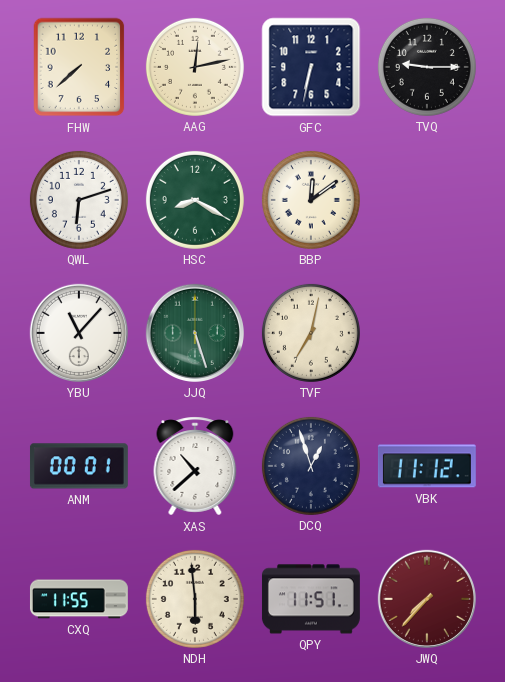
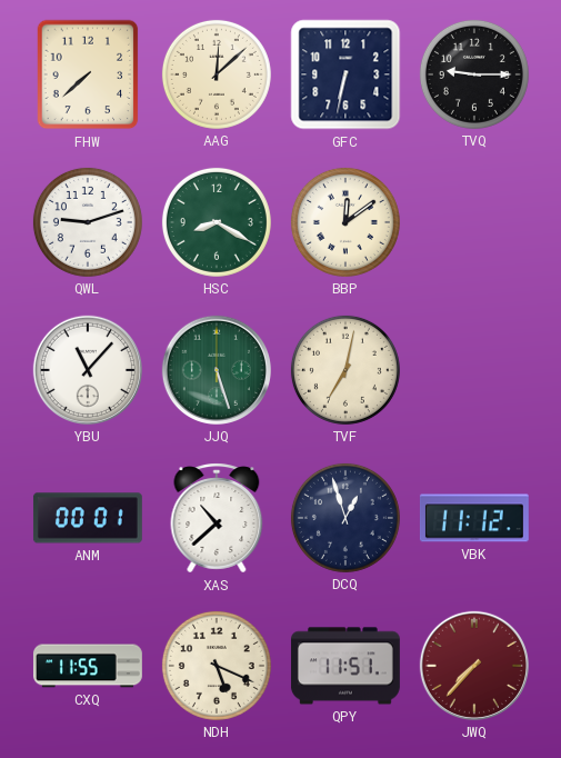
AAG: 12:13 -> 12:08 (217, 74)
QWL: 6:12 -> 9:12 (88, 222)
NDH: 5:59 -> 5:19 (217, 666)
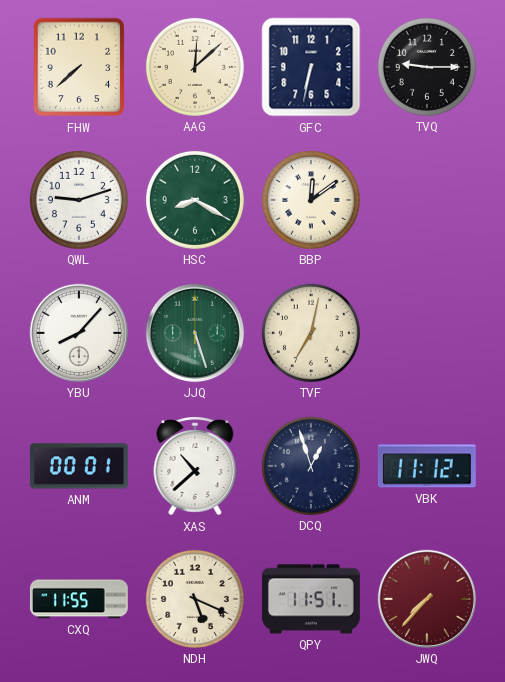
YBU: 11:07 -> 8:07 (79, 333)
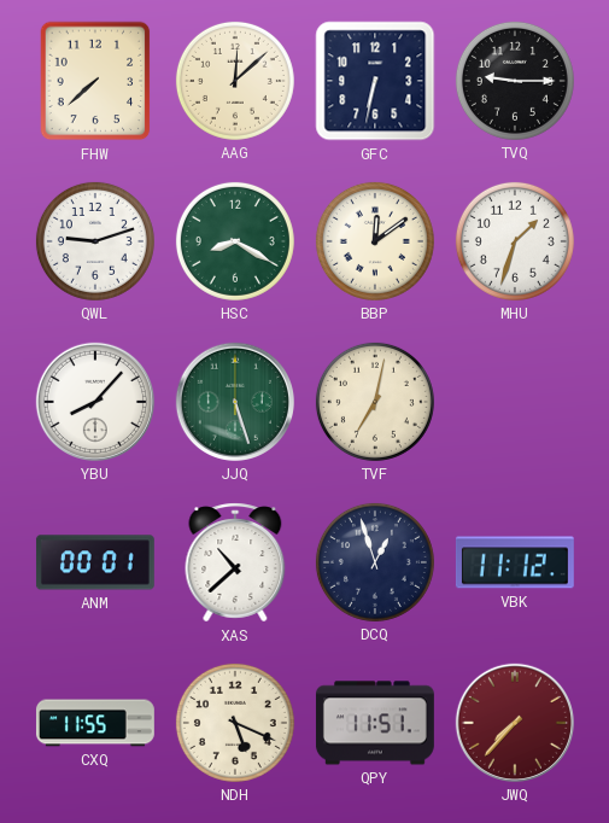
MHU: none -> 1:33 (515, 241)
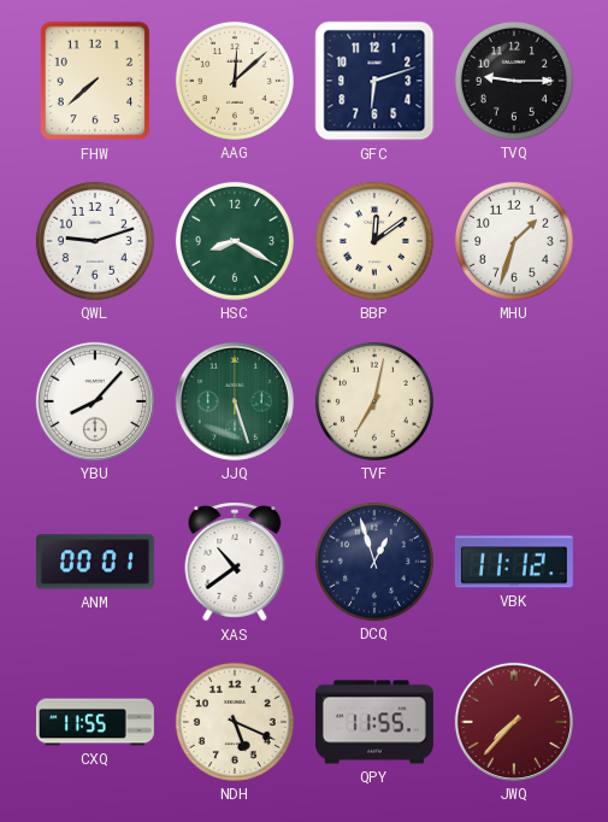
GFC: 6:32 -> 6:12 (374, 81)
XAS: 10:38 -> 10:39 (235, 562)
QPY: 11:51 -> 11:55 (374, 722)
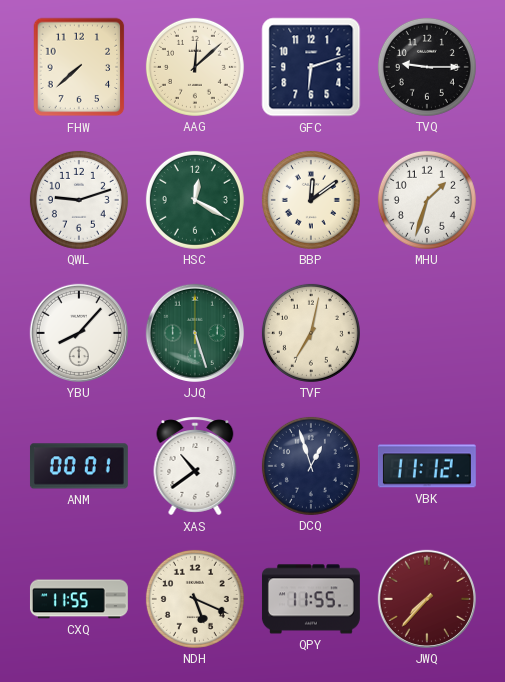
HSC: 8:20 -> 12:20 (195, 200)
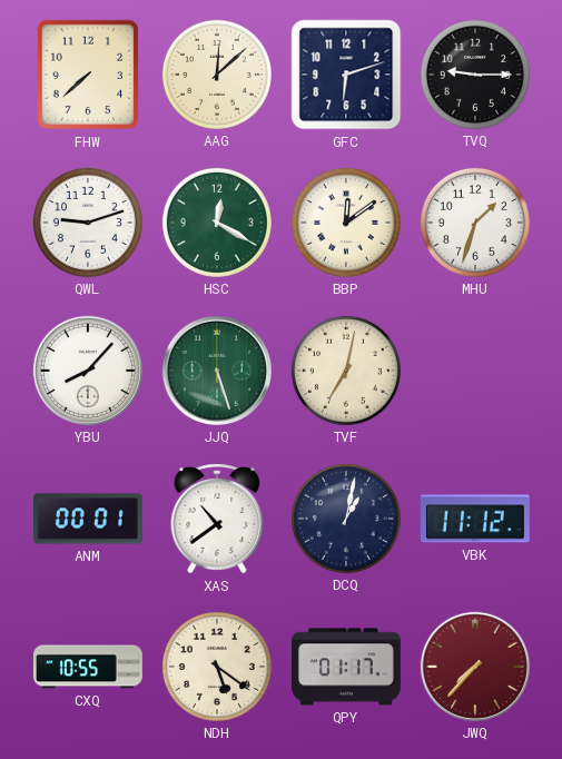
DCQ: 12:57 -> 1:02 (346, 519)
CXQ: 11:55 -> 10:55 (88, 667)
NDH: 5:19 -> 5:21 (217, 667)
QPY: 11:55 -> 01:17 (346, 667)
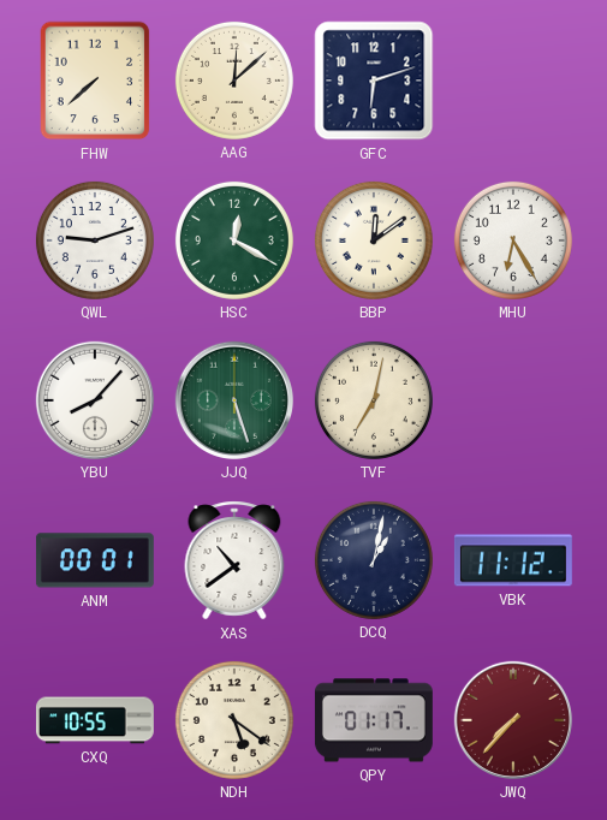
TVQ: 9:15 -> none (475, 75)
MHU: 1:33 -> 6:25 (513, 240)
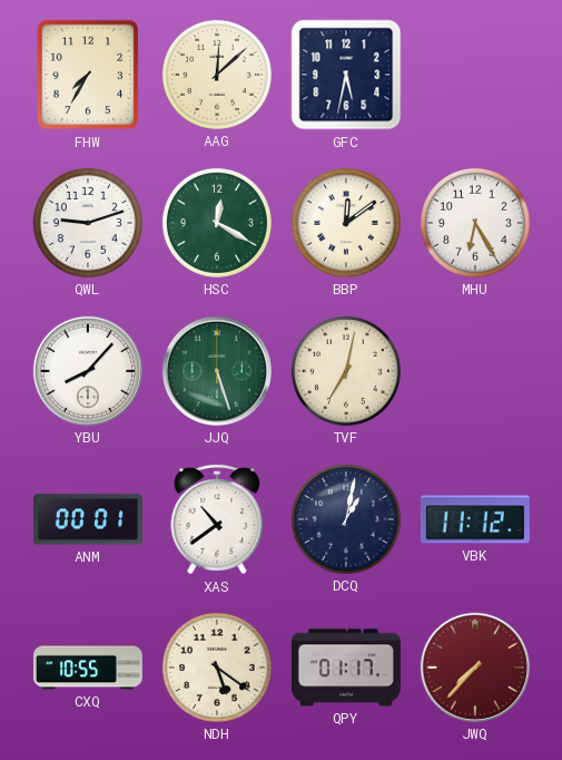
FHW: 7:38 -> 7:35 (88, 75)
GFC: 6:12 -> 5:32 (346, 75)
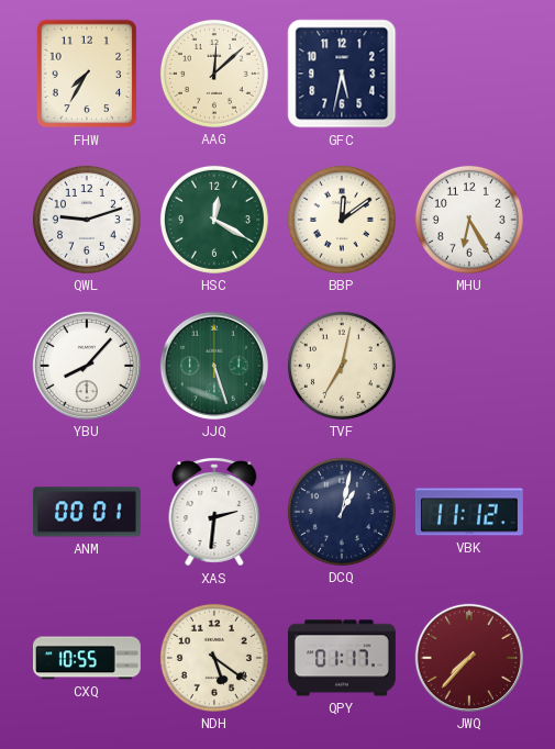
XAS: 10:39 -> 2:31 (214, 512)
